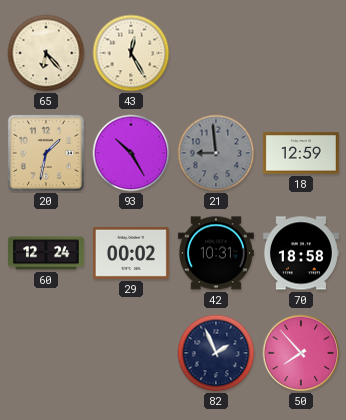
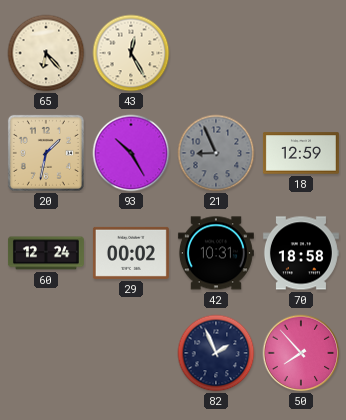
21: 8:59 -> 8:56 (216, 153)
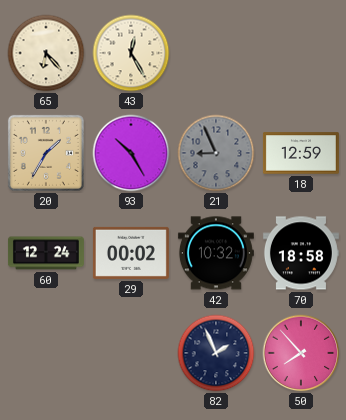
20: 1:32 -> 1:35 (46, 153)
42: 10:31 -> 10:32 (216, 253)
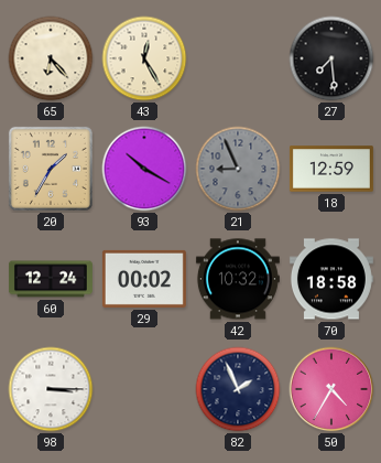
27: none -> 7:29 (331, 58)
93: 10:25 -> 10:20 (144, 169)
98: none -> 3:15 (51, 389)
50: 7:53 -> 4:35 (331, 389)
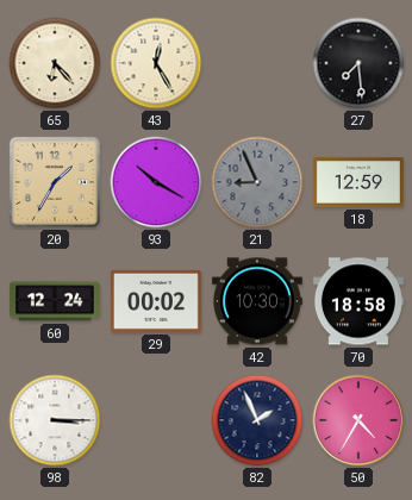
42: 10:32 -> 10:30 (257, 301)
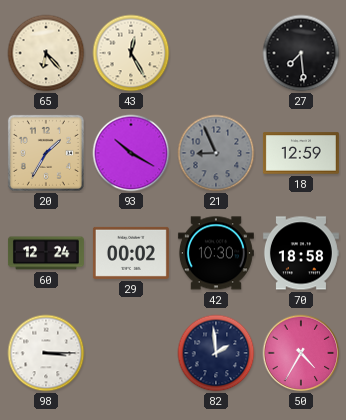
82: 1:56 -> 1:59 (216, 353)
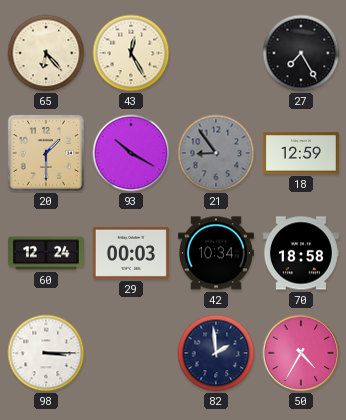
27: 7:29 -> 7:25 (301, 53)
20: 1:35 -> 1:30 (46, 153)
21: 8:56 -> 8:54 (216, 153)
29: 00:02 -> 00:03 (131, 253)
42: 10:30 -> 10:34 (216, 253)
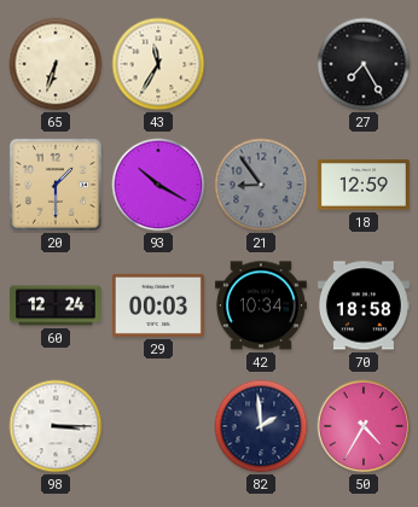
65: 6:23 -> 6:33 (56, 64)
43: 12:25 -> 11:35 (158, 64)
